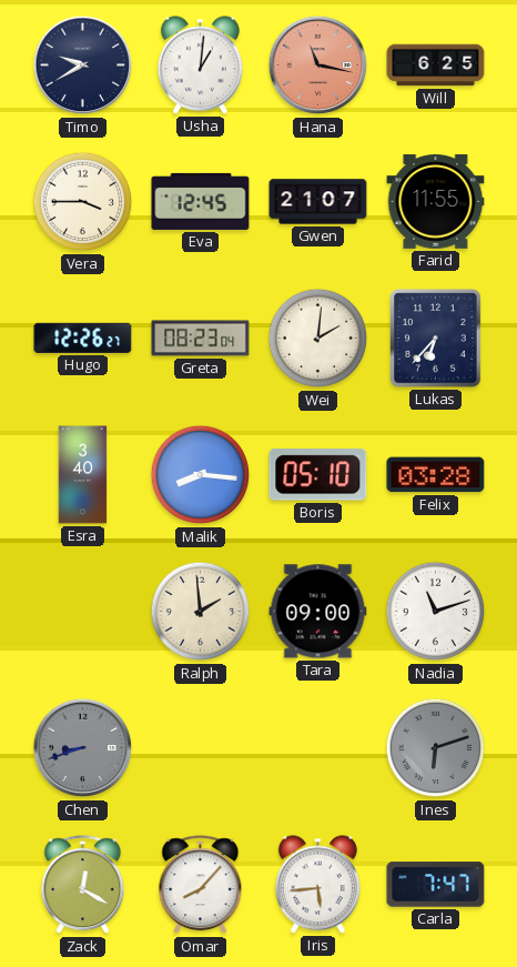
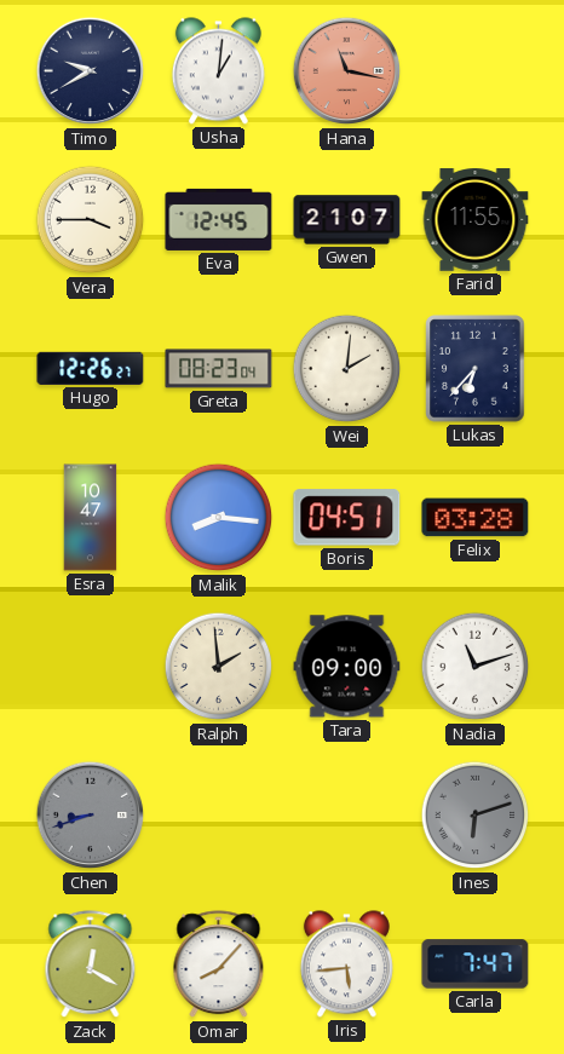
Will: 6:25 -> none (436, 66)
Esra: 3:40 -> 10:47 (91, 518)
Boris: 05:10 -> 04:51 (347, 518)
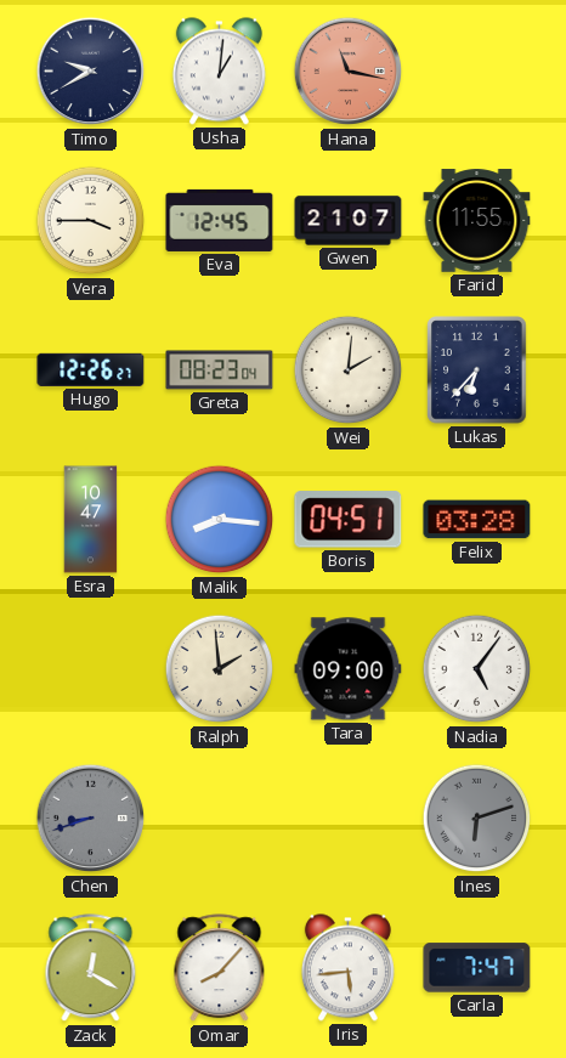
Nadia: 11:12 -> 5:06 (477, 669)
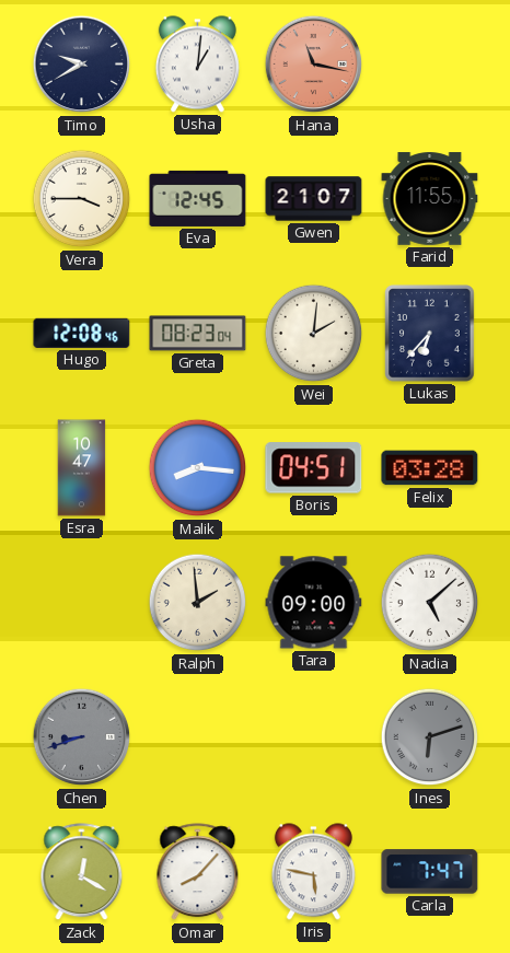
Hugo: 12:26 -> 12:08 (82, 333)
Nadia: 5:06 -> 5:08 (430, 603)
Iris: 5:44 -> 5:47 (313, 872)
